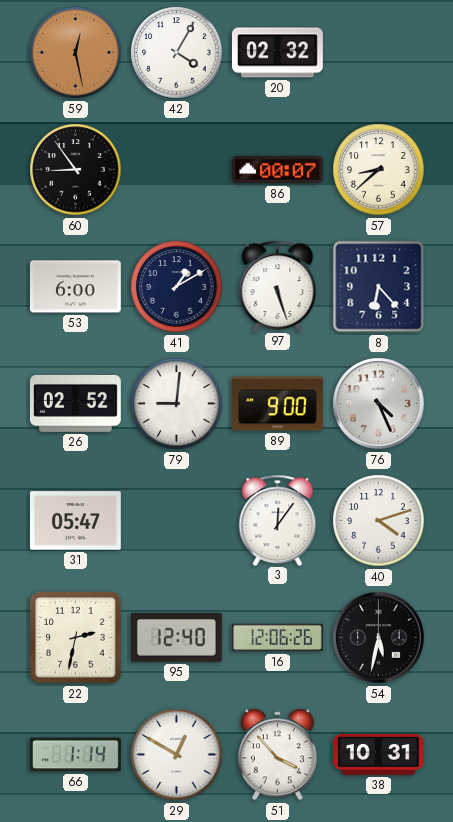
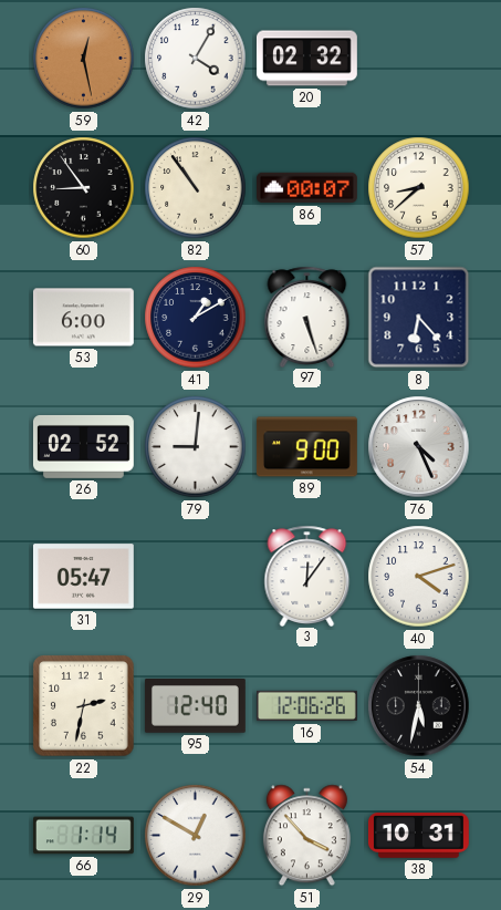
82: none -> 10:54 (196, 188)
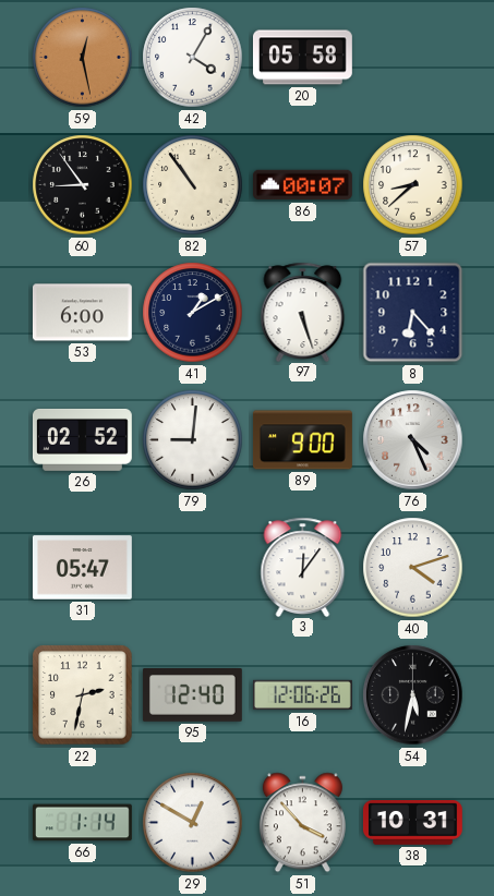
20: 02:32 -> 05:58 (303, 58)
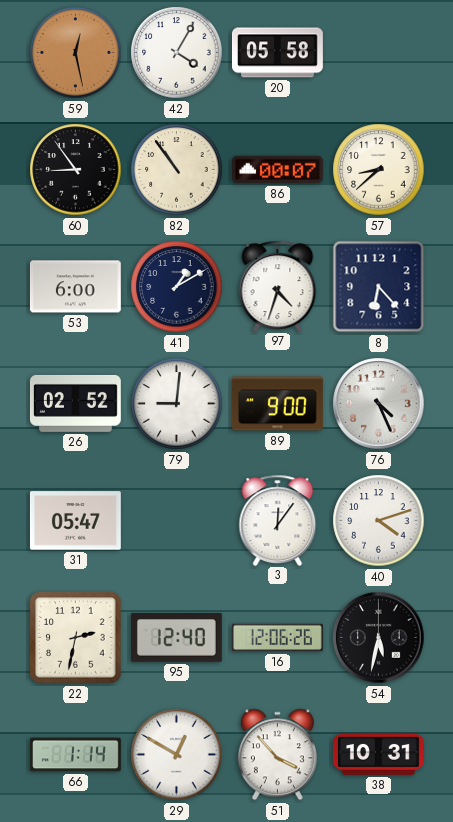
97: 5:27 -> 4:33 (278, 286)
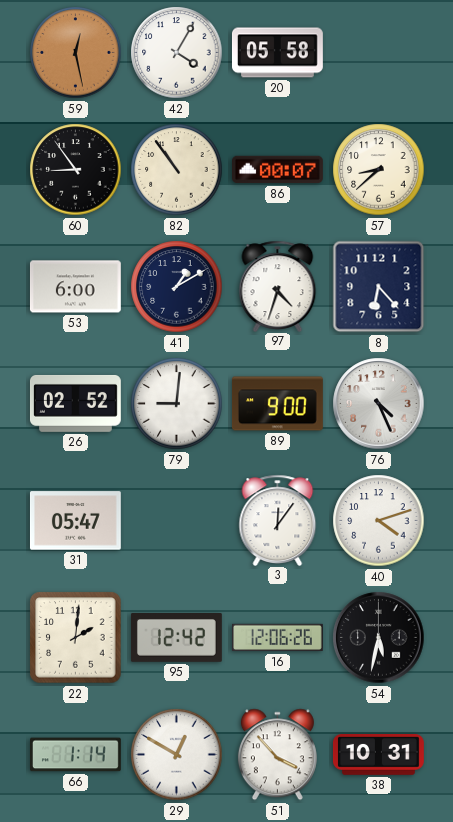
22: 2:32 -> 2:01 (76, 638)
95: 12:40 -> 12:42 (176, 638)
